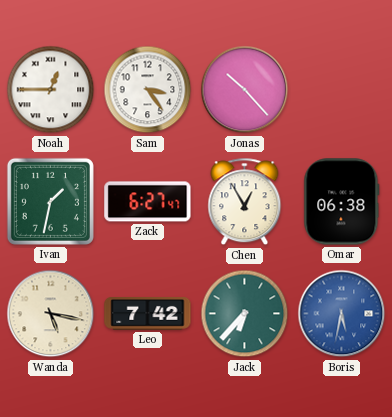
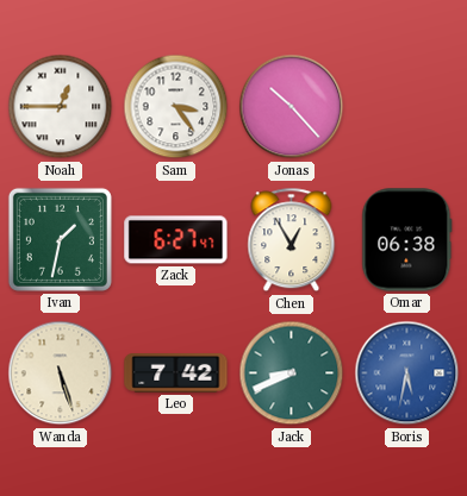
Wanda: 5:17 -> 5:27 (61, 373)
Jack: 6:37 -> 8:41 (292, 373)
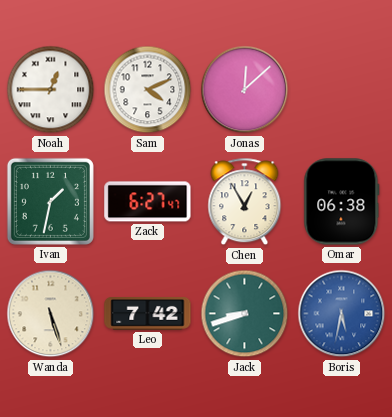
Sam: 3:24 -> 4:11 (148, 90)
Jonas: 10:23 -> 12:08 (245, 90)
Jack: 8:41 -> 8:42 (245, 314)
